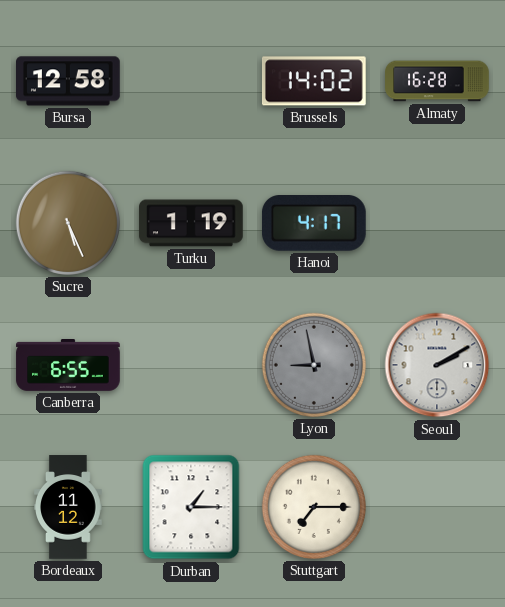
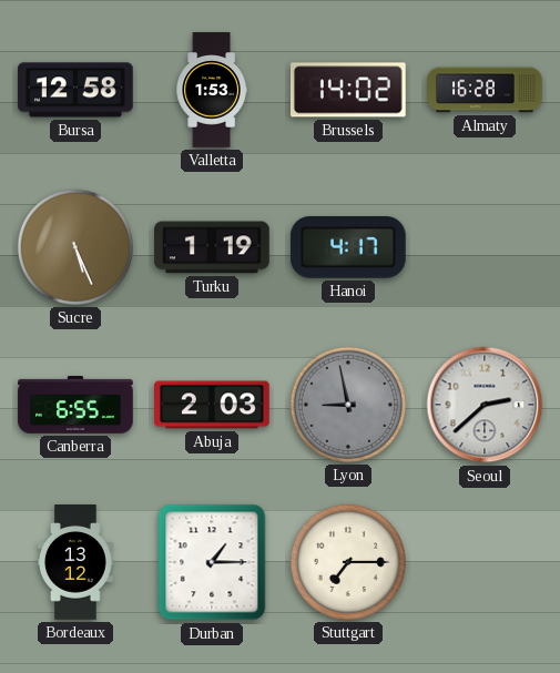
Valletta: none -> 1:53 (212, 90)
Abuja: none -> 2:03 (212, 405)
Seoul: 2:10 -> 2:38 (485, 405)
Bordeaux: 11:12 -> 13:12 (75, 562)
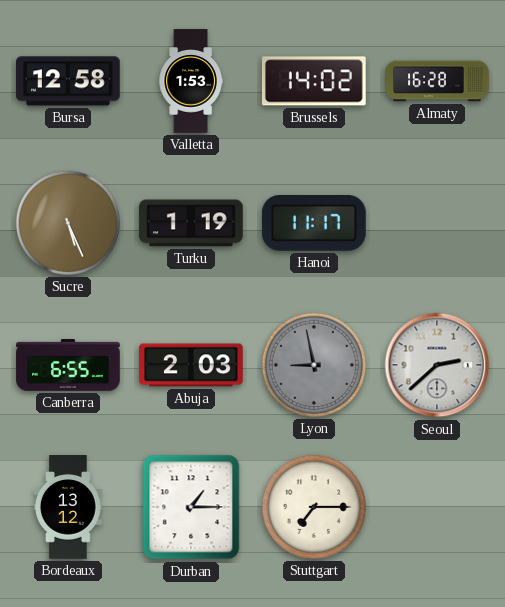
Hanoi: 4:17 -> 11:17 (315, 224)
